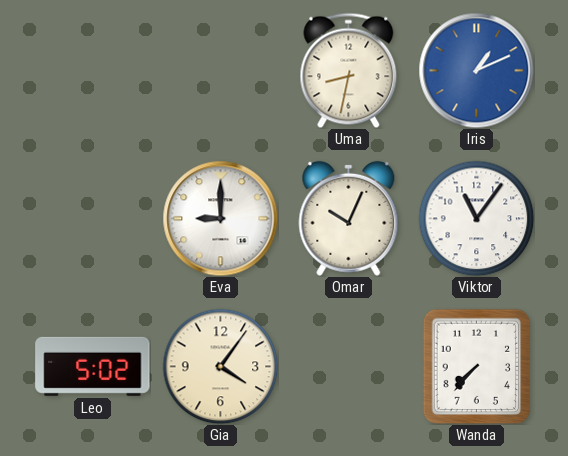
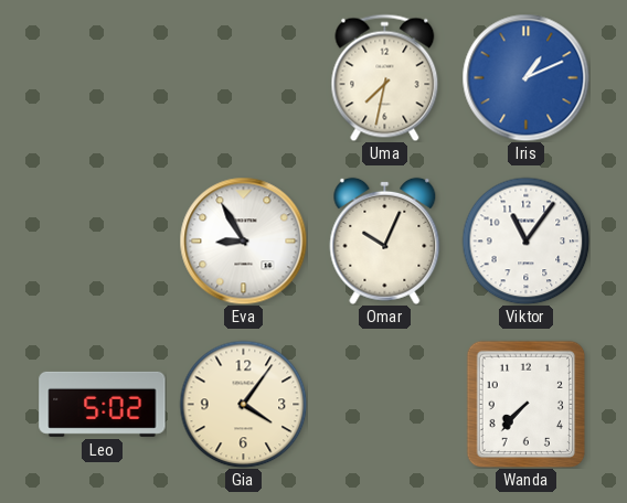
Uma: 8:32 -> 7:32 (385, 77)
Eva: 9:00 -> 8:55 (243, 240)
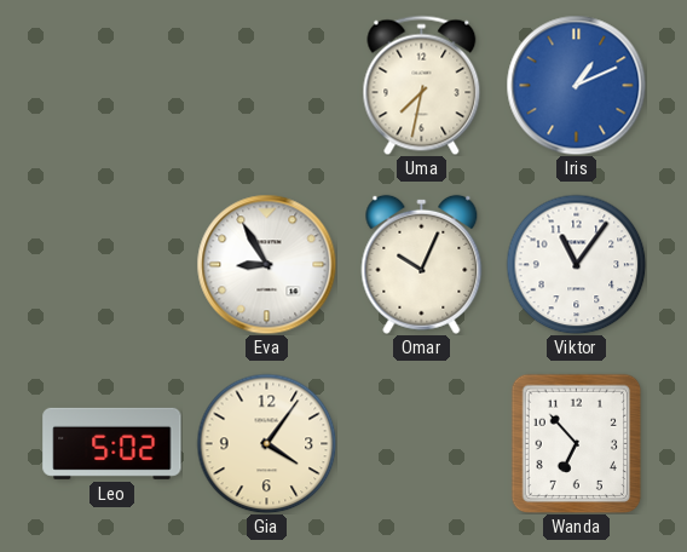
Wanda: 7:37 -> 6:53 (577, 443)
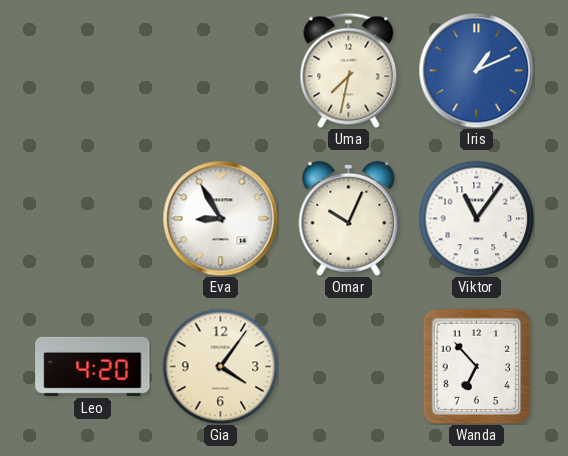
Leo: 5:02 -> 4:20 (93, 366)
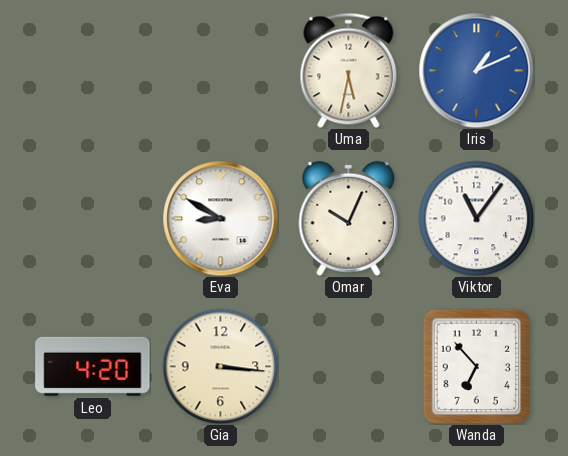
Uma: 7:32 -> 5:32 (349, 70)
Eva: 8:55 -> 8:50 (220, 218)
Gia: 4:06 -> 3:16 (220, 366)
